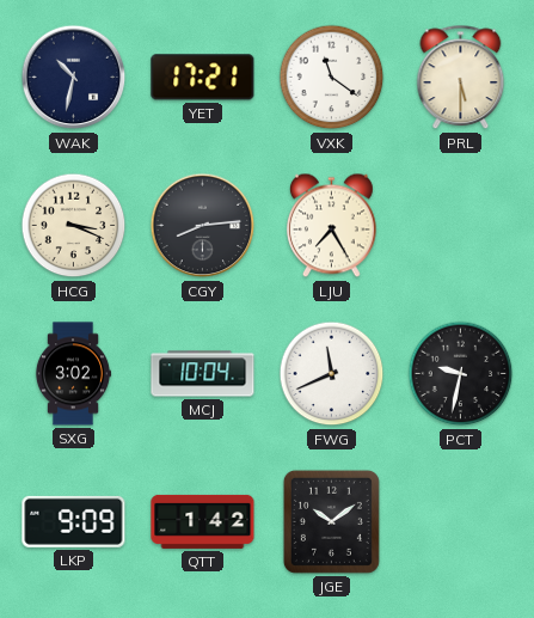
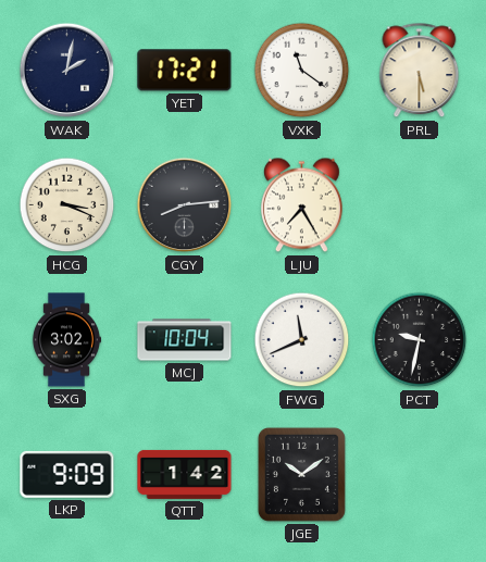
WAK: 10:32 -> 2:02 (67, 71)
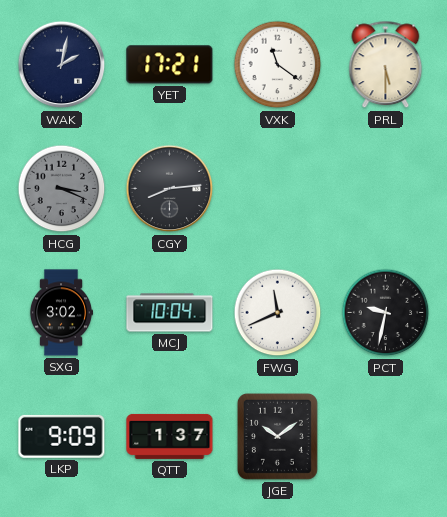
HCG dial: cream -> grey (62, 189)
LJU: 7:25 -> none (302, 205)
QTT: 1:42 -> 1:37 (170, 436)
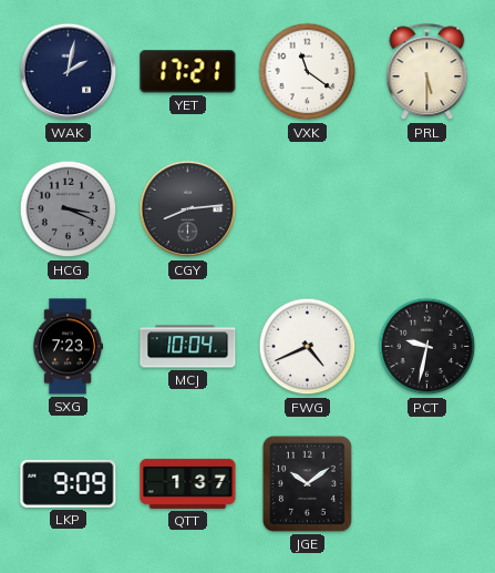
SXG: 3:02 -> 7:23 (68, 347)
FWG: 11:41 -> 4:41 (308, 347)
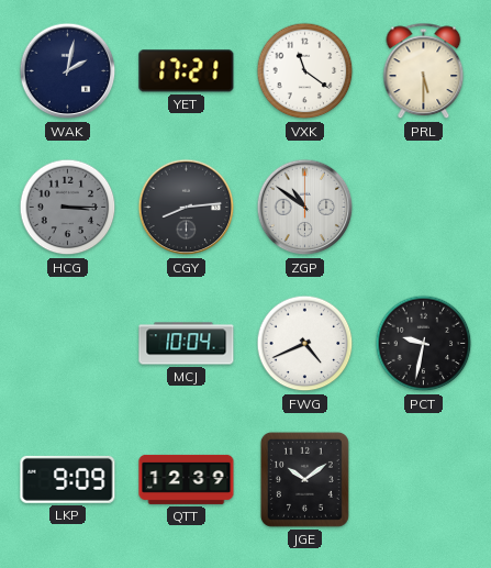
HCG: 3:19 -> 3:15 (68, 208)
ZGP: none -> 10:51 (305, 208)
SXG: 7:23 -> none (68, 347)
QTT: 1:37 -> 12:39 (187, 479)
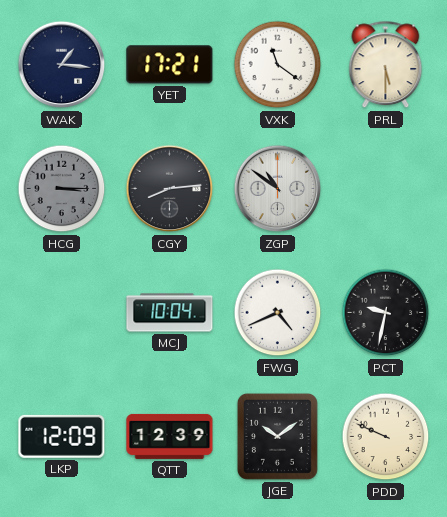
WAK: 2:02 -> 1:16 (62, 65)
LKP: 9:09 -> 12:09 (62, 436)
PDD: none -> 9:49 (386, 437)
